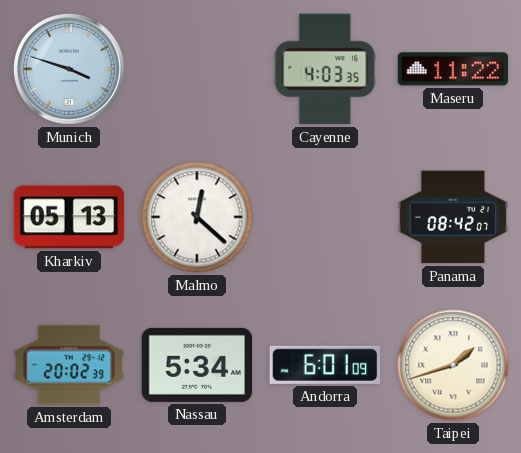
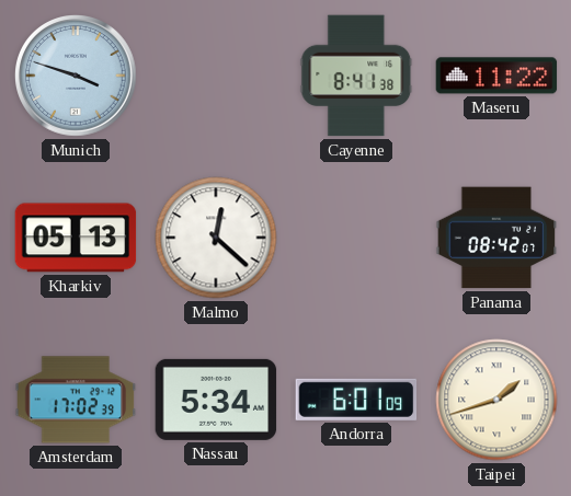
Cayenne: 4:03 -> 8:41 (356, 76)
Amsterdam: 20:02 -> 17:02 (76, 400)
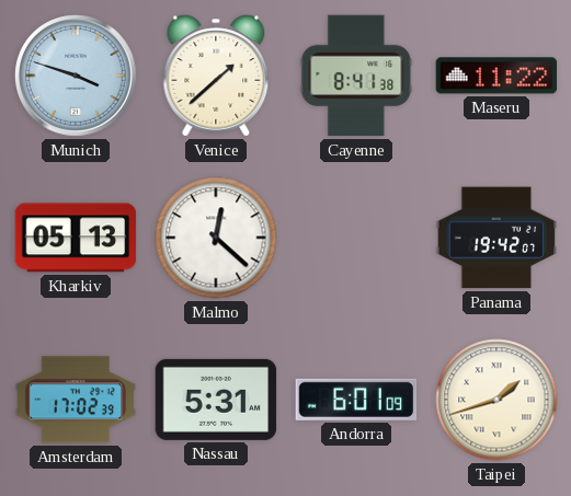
Venice: none -> 1:38 (216, 76)
Panama: 08:42 -> 19:42 (496, 238)
Nassau: 5:34 -> 5:31 (216, 400)
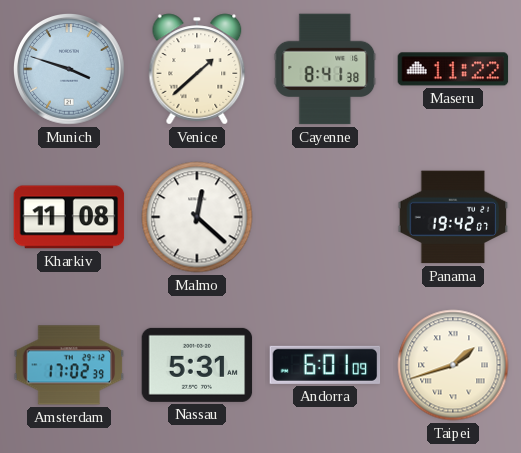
Kharkiv: 05:13 -> 11:08 (69, 217)
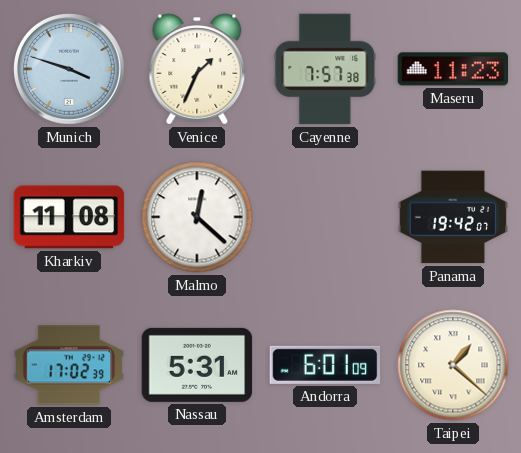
Venice: 1:38 -> 1:34 (197, 69)
Cayenne: 8:41 -> 7:57 (325, 69)
Maseru: 11:22 -> 11:23 (453, 69)
Taipei: 1:42 -> 1:22 (453, 365)
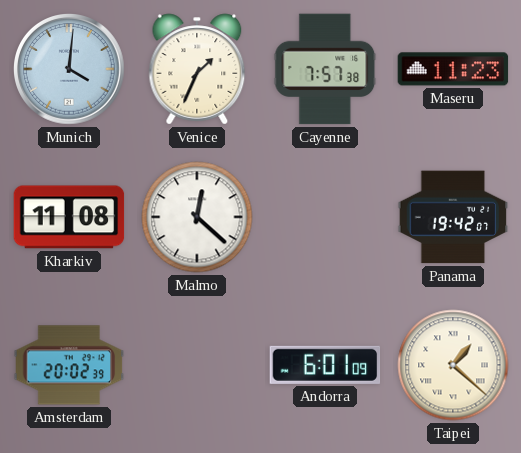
Munich: 3:48 -> 4:01 (70, 70)
Amsterdam: 17:02 -> 20:02 (69, 365)
Nassau: 5:31 -> none (197, 365)
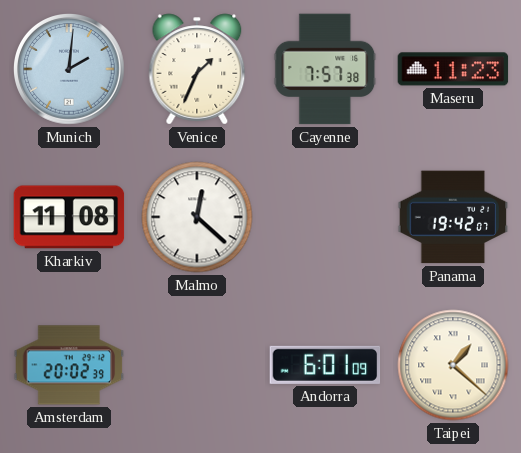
Munich: 4:01 -> 2:01 (70, 70)
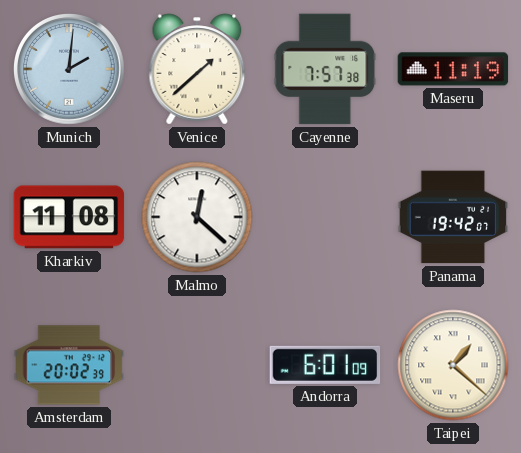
Venice: 1:34 -> 1:38 (197, 69)
Maseru: 11:23 -> 11:19 (453, 69)
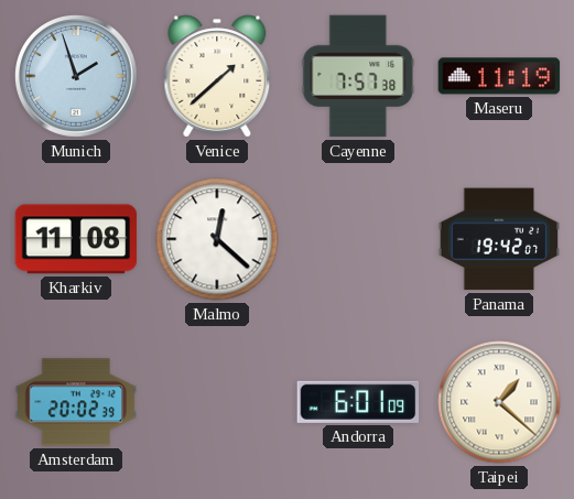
Munich: 2:01 -> 1:57 (77, 77)
